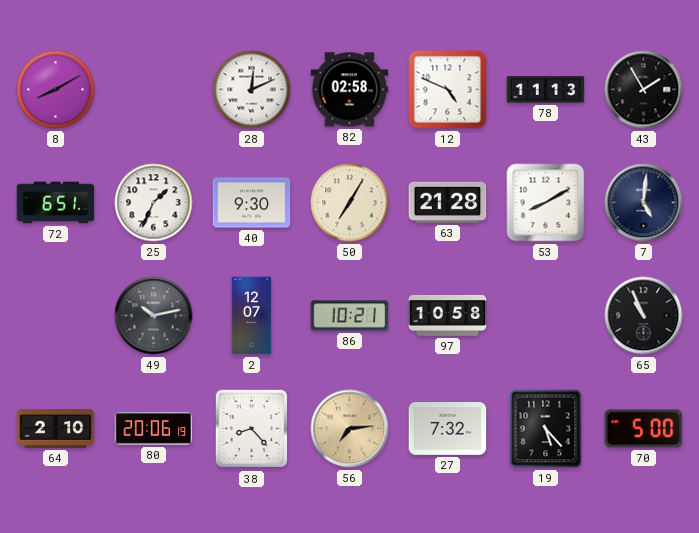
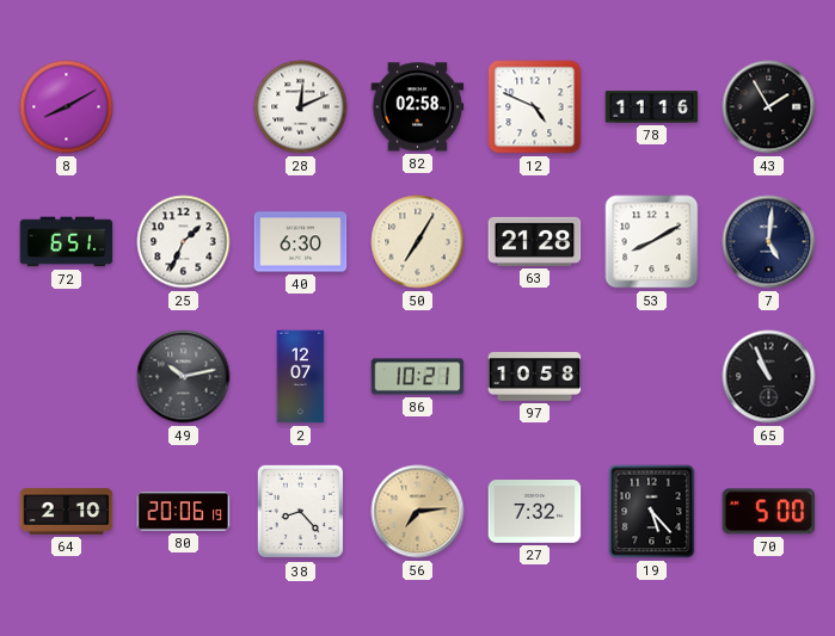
78: 11:13 -> 11:16 (652, 107)
40: 9:30 -> 6:30 (301, 242)
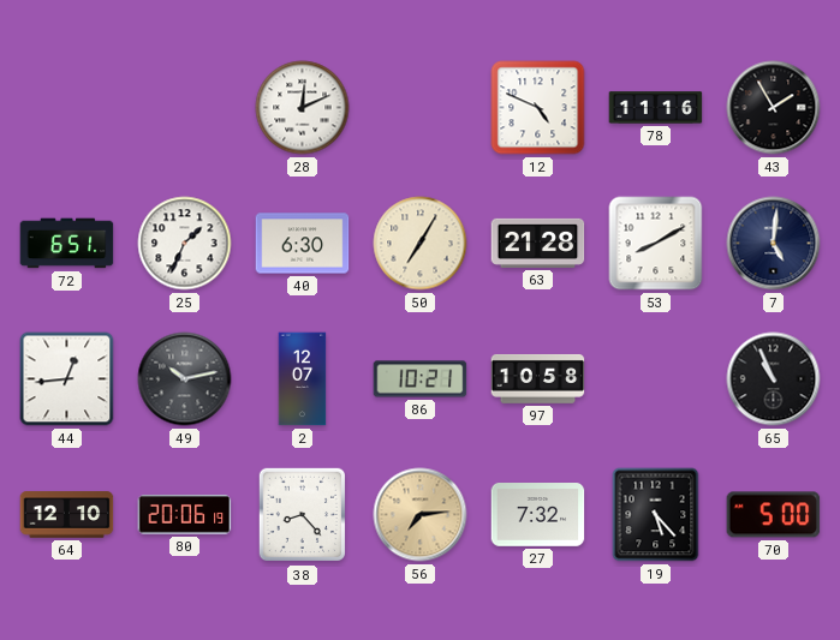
8: 8:10 -> none (67, 107)
82: 02:58 -> none (418, 107)
44: none -> 12:44 (67, 379)
64: 2:10 -> 12:10 (67, 515)
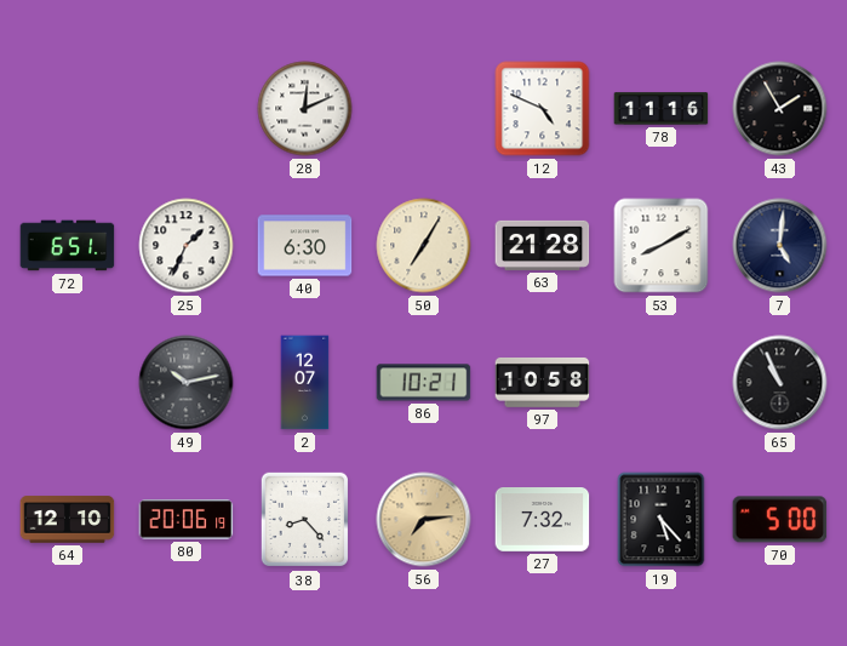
44: 12:44 -> none (67, 379)
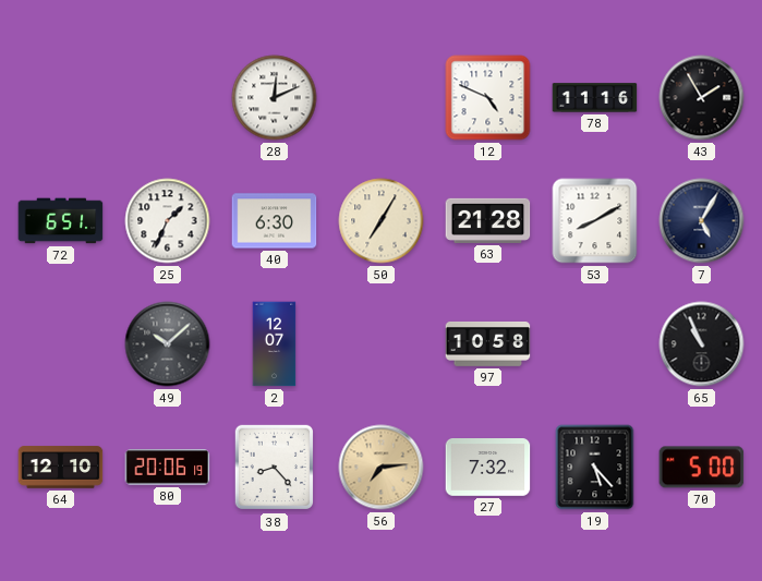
7: 5:01 -> 5:05 (702, 221)
49: 10:13 -> 10:08 (168, 344)
86: 10:21 -> none (424, 383)
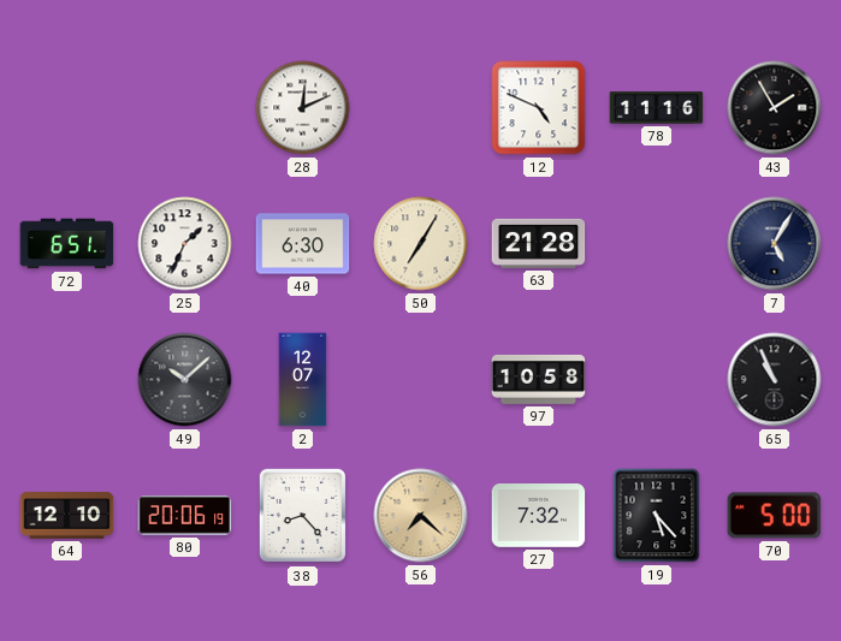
53: 8:10 -> none (595, 221)
56: 7:14 -> 7:22 (421, 516)
